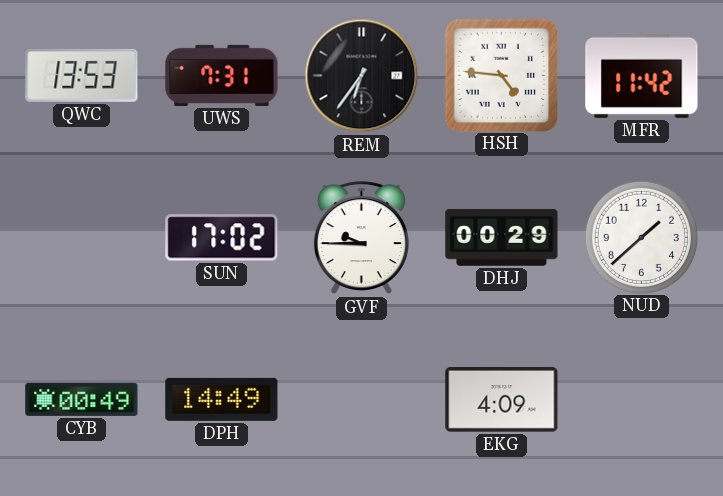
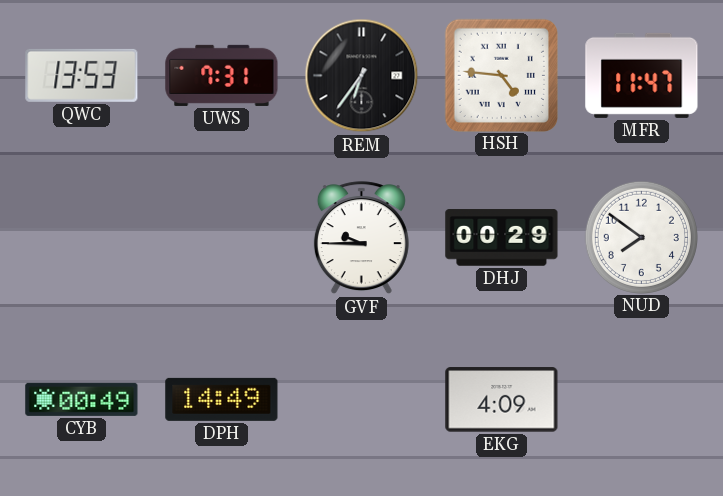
MFR: 11:42 -> 11:47 (642, 75)
SUN: 17:02 -> none (222, 238)
NUD: 1:38 -> 7:51 (641, 237)
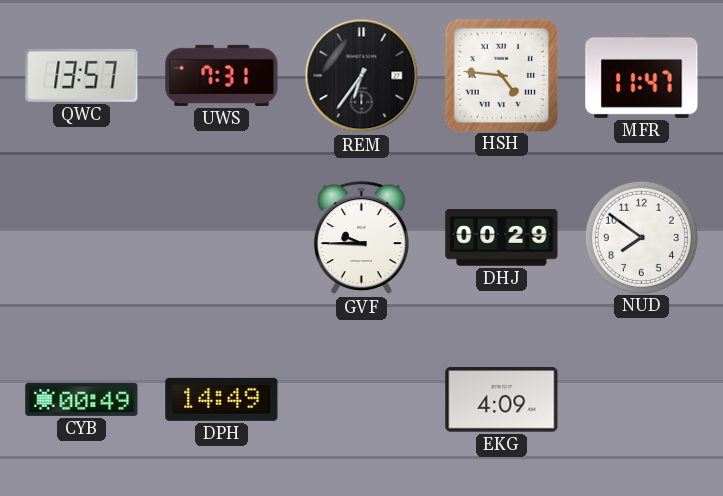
QWC: 13:53 -> 13:57 (82, 75)
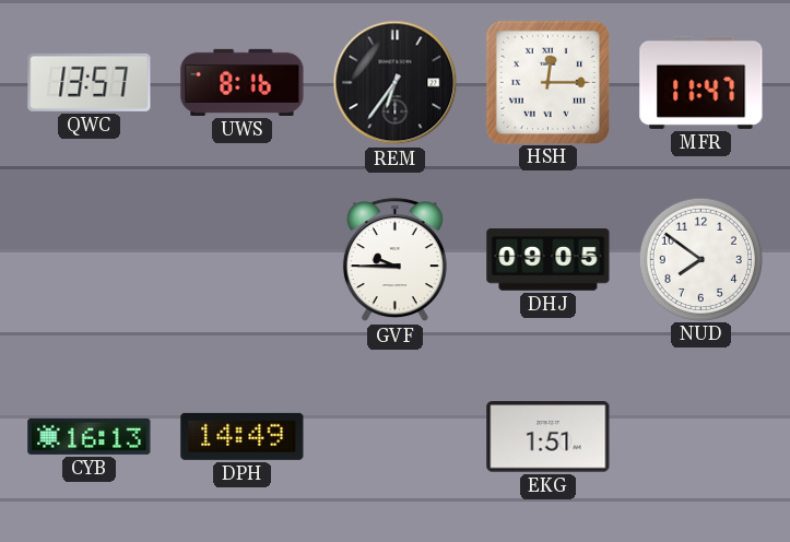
UWS: 7:31 -> 8:16 (243, 82)
HSH: 4:46 -> 12:15 (547, 82)
DHJ: 00:29 -> 09:05 (549, 260)
CYB: 00:49 -> 16:13 (90, 436)
EKG: 4:09 -> 1:51 (549, 437)
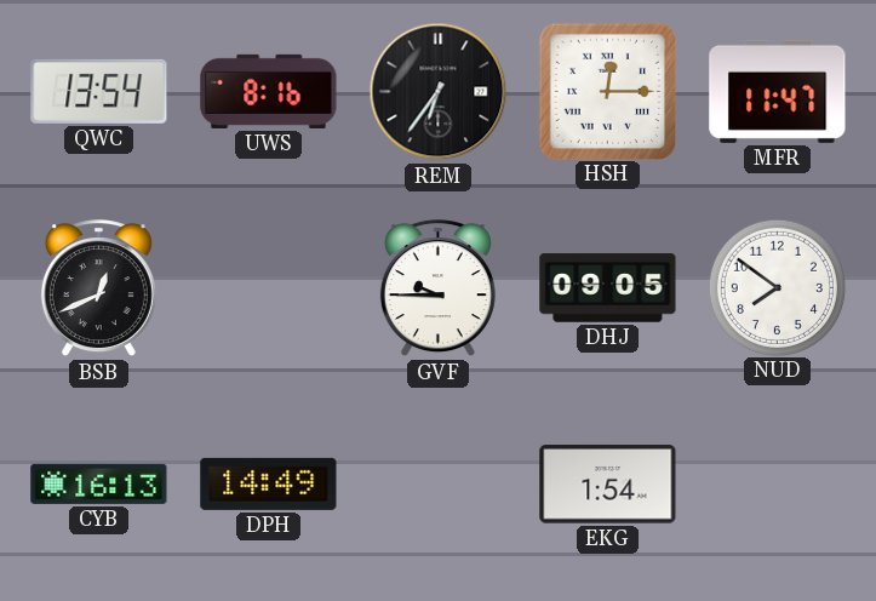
QWC: 13:57 -> 13:54 (99, 91)
BSB: none -> 12:41 (98, 288)
EKG: 1:51 -> 1:54 (608, 485)
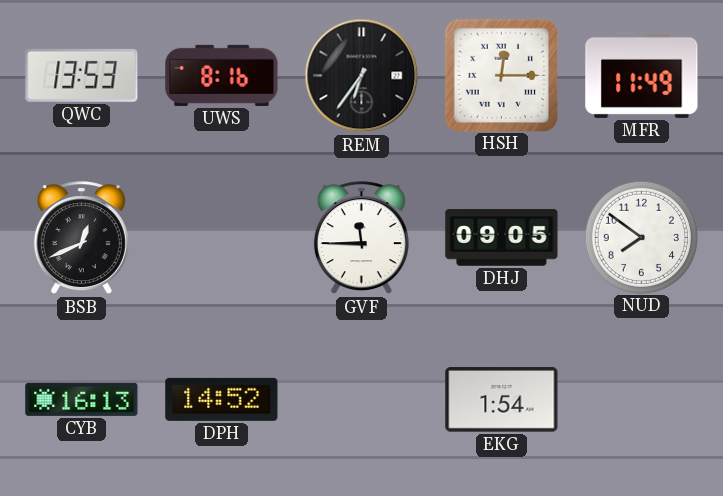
QWC: 13:54 -> 13:53 (82, 75)
MFR: 11:47 -> 11:49 (642, 75)
GVF: 9:45 -> 11:45 (361, 238)
DPH: 14:49 -> 14:52 (222, 399)
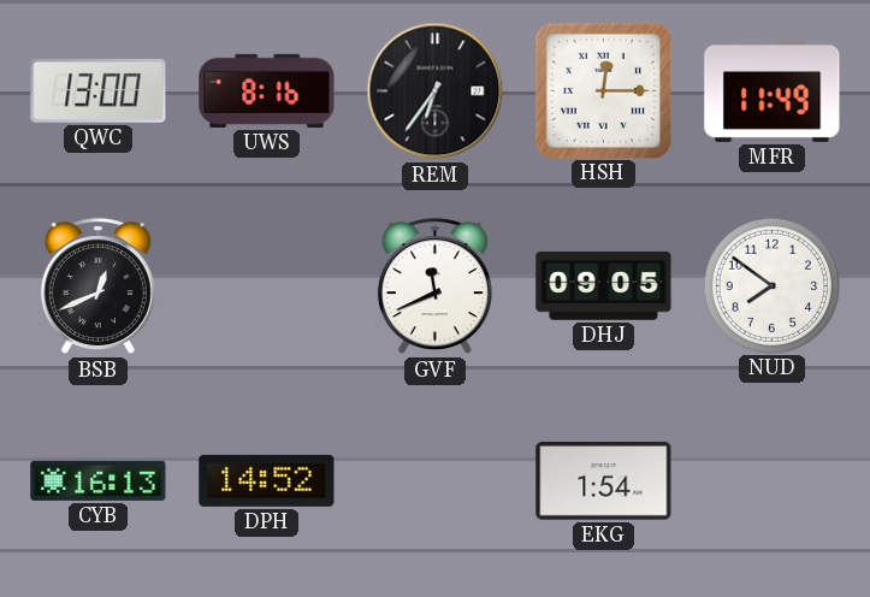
QWC: 13:53 -> 13:00 (99, 90)
GVF: 11:45 -> 11:41 (434, 286)
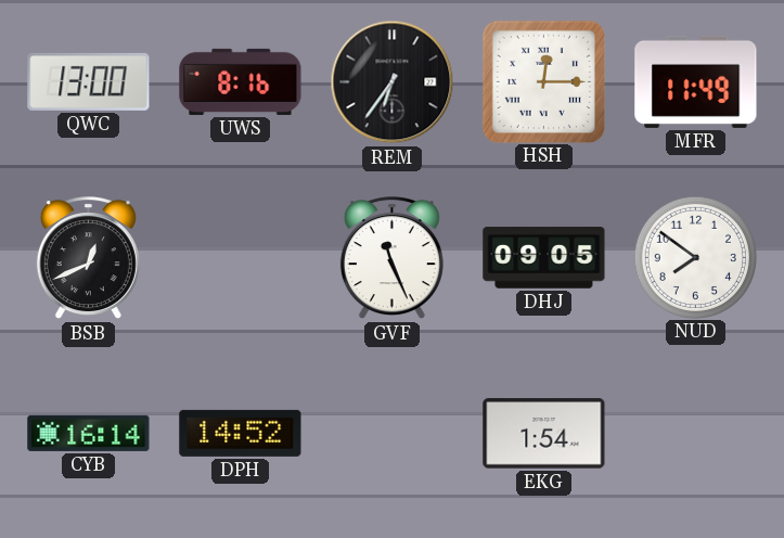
GVF: 11:41 -> 11:26 (391, 258)
CYB: 16:13 -> 16:14 (89, 433)
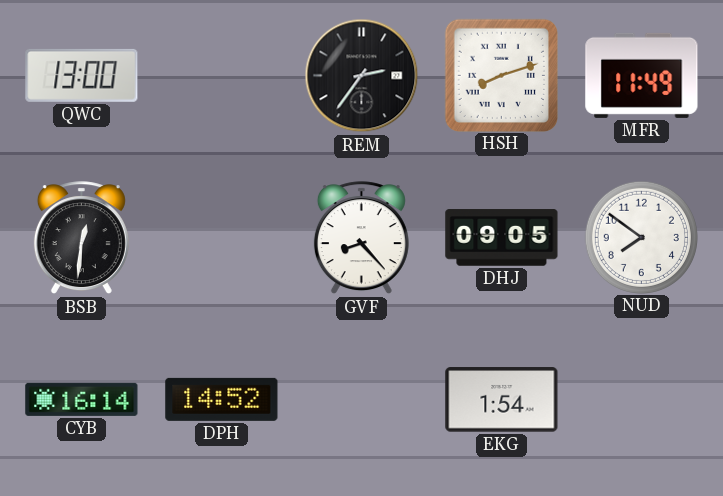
UWS: 8:16 -> none (241, 81)
REM: 6:36 -> 2:36 (362, 76)
HSH: 12:15 -> 8:12 (501, 75)
BSB: 12:41 -> 12:31 (81, 238)
GVF: 11:26 -> 8:23 (361, 238)
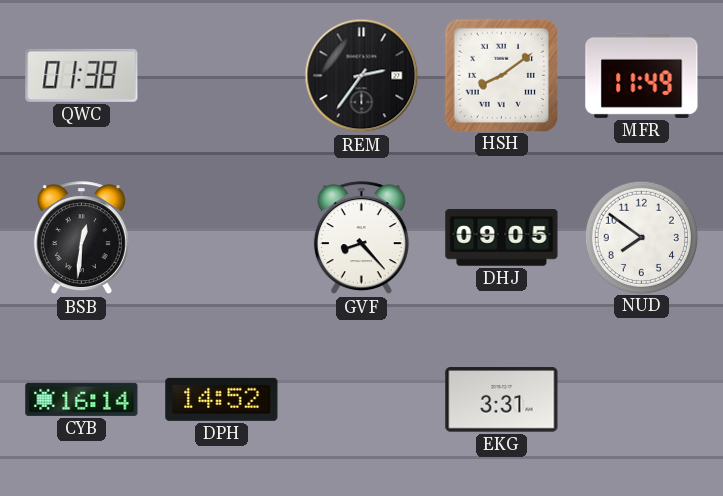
QWC: 13:00 -> 01:38 (82, 75)
HSH: 8:12 -> 8:09 (501, 75)
EKG: 1:54 -> 3:31 (502, 400)
